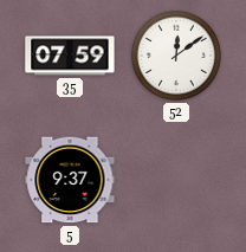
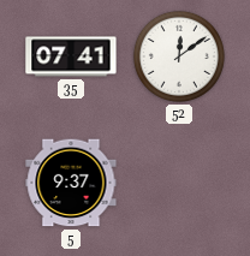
35: 07:59 -> 07:41 (71, 56)
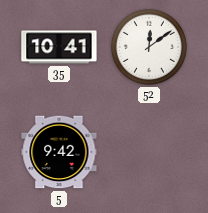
35: 07:41 -> 10:41 (59, 47)
5: 9:37 -> 9:42 (59, 152)
